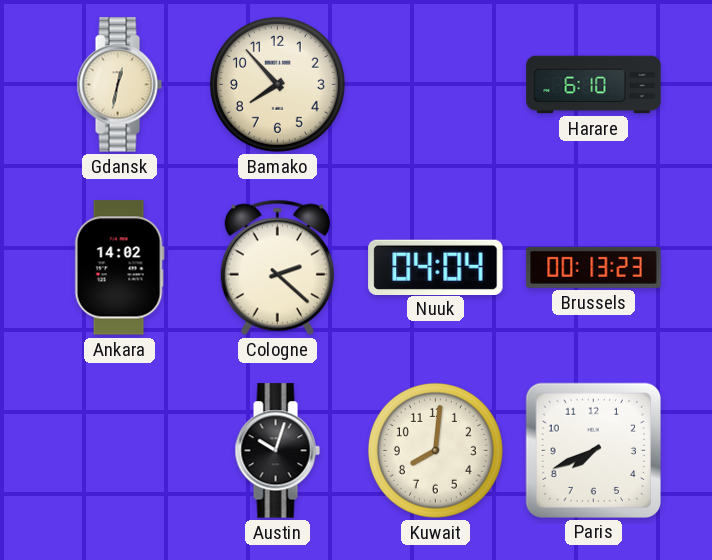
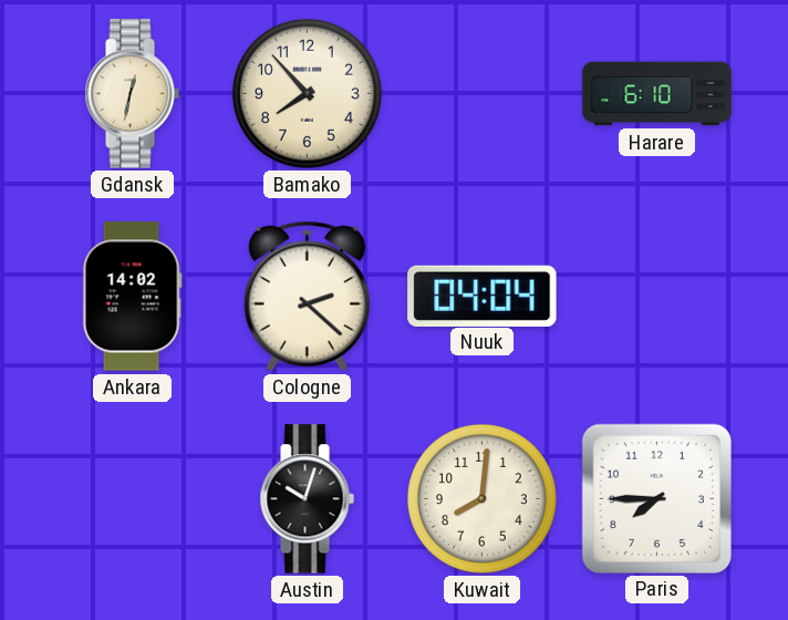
Brussels: 00:13 -> none (594, 267)
Paris: 7:41 -> 7:45 (656, 498)
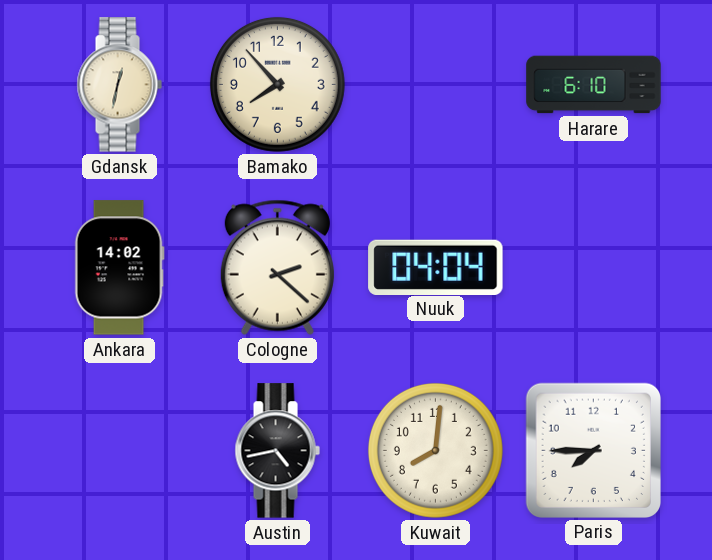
Austin: 10:03 -> 4:43 (277, 451)
